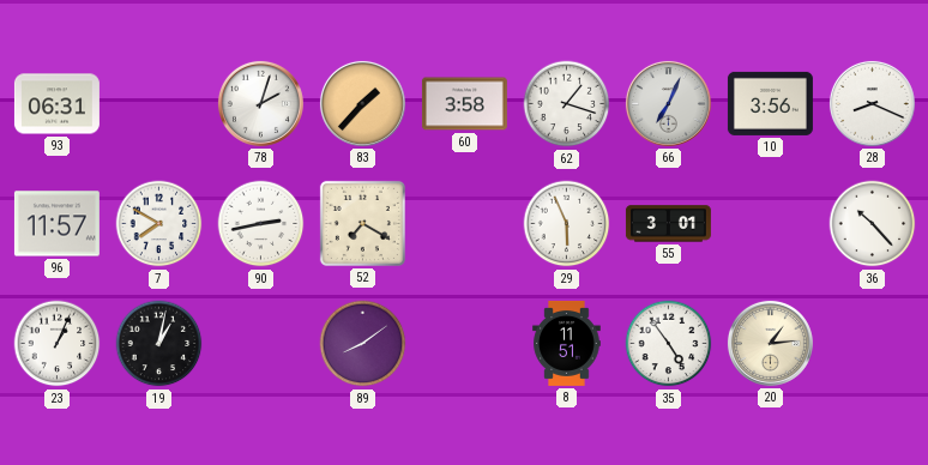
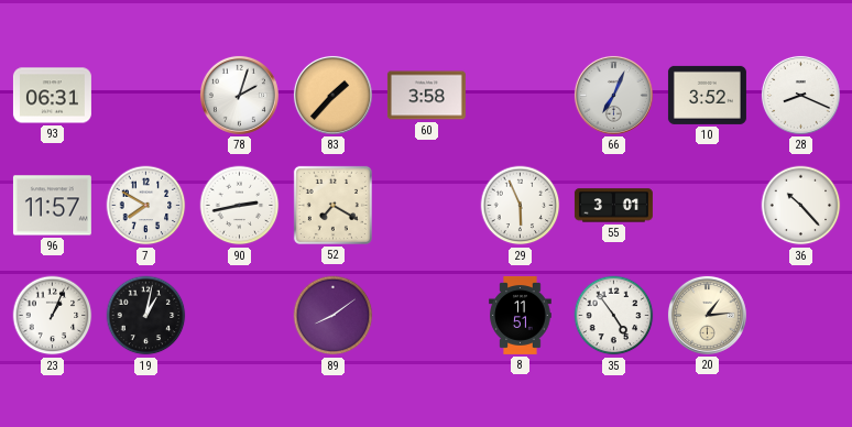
62: 1:18 -> none (567, 104)
10: 3:56 -> 3:52 (707, 95)
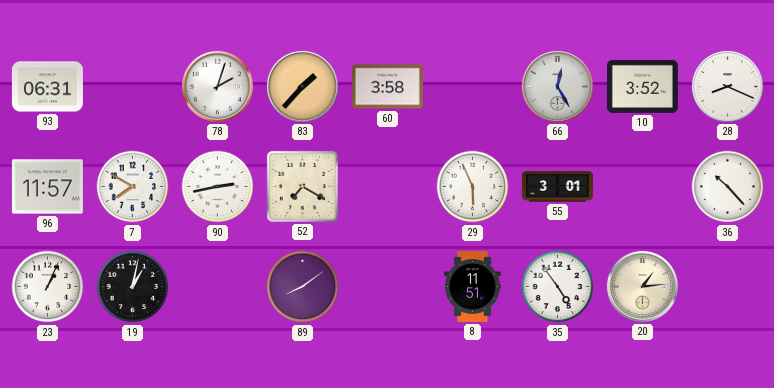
66: 7:04 -> 12:25 (557, 86)
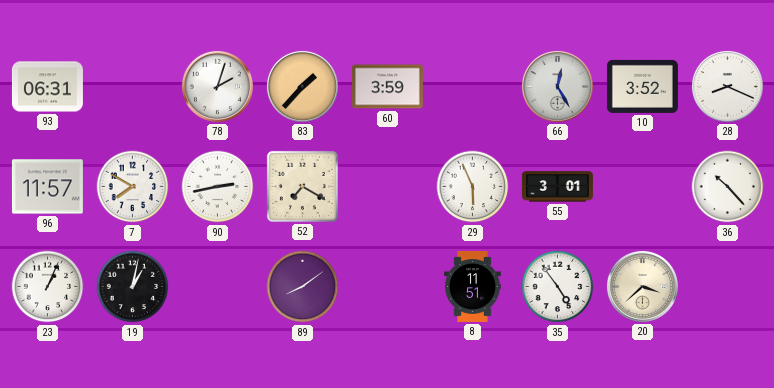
60: 3:58 -> 3:59 (387, 87)
20: 1:14 -> 3:38 (642, 286)
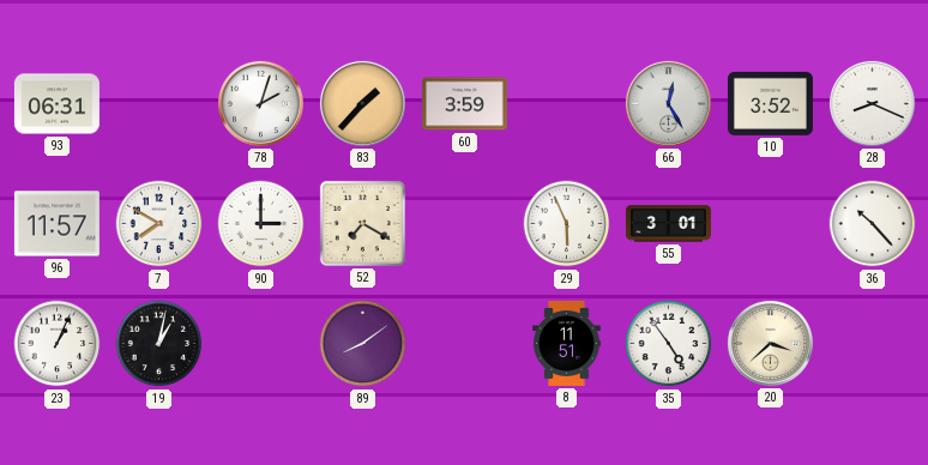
90: 2:43 -> 3:00 (261, 224)
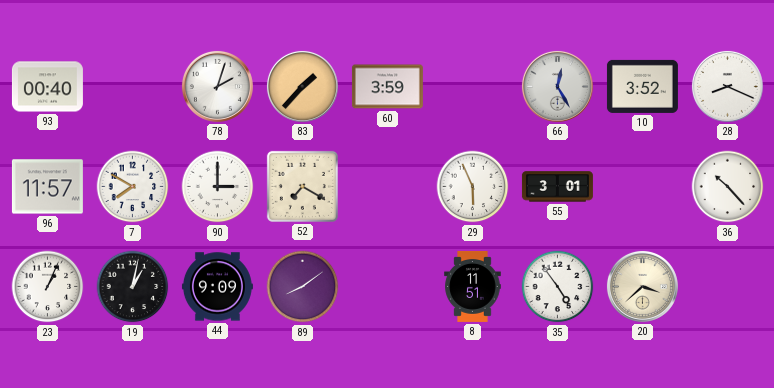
93: 06:31 -> 00:40 (47, 87)
44: none -> 9:09 (217, 287)
